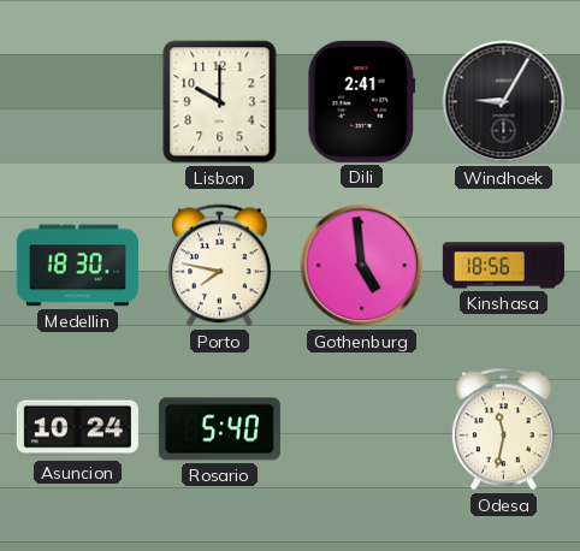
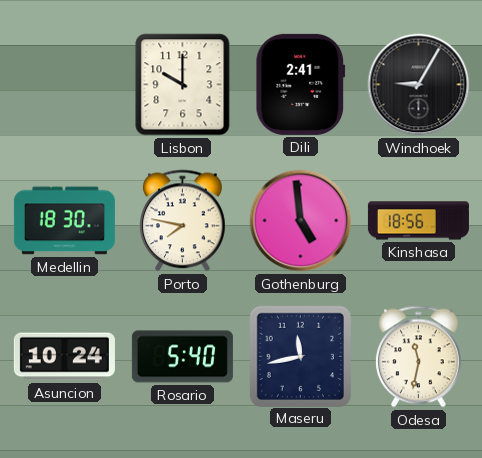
Maseru: none -> 11:43 (300, 356)
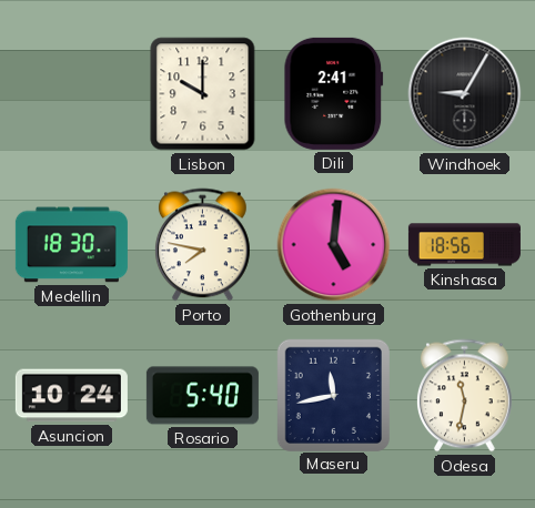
Gothenburg: 4:59 -> 5:01 (334, 245)
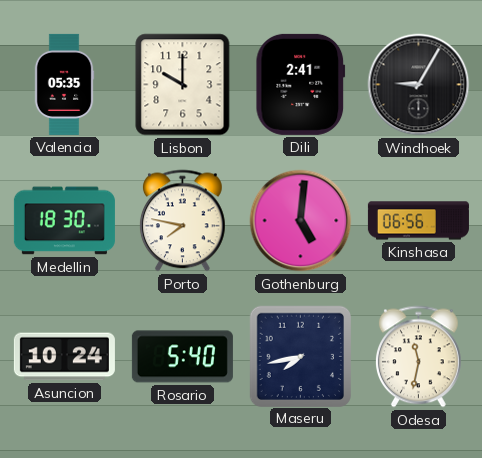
Valencia: none -> 05:35 (64, 84)
Kinshasa: 18:56 -> 06:56 (418, 221)
Maseru: 11:43 -> 7:43 (300, 356)
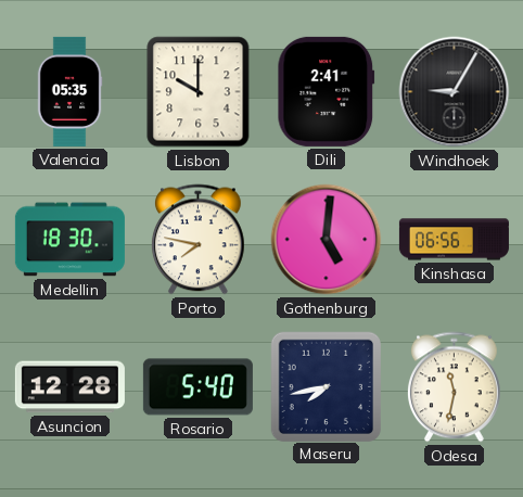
Asuncion: 10:24 -> 12:28 (69, 387)
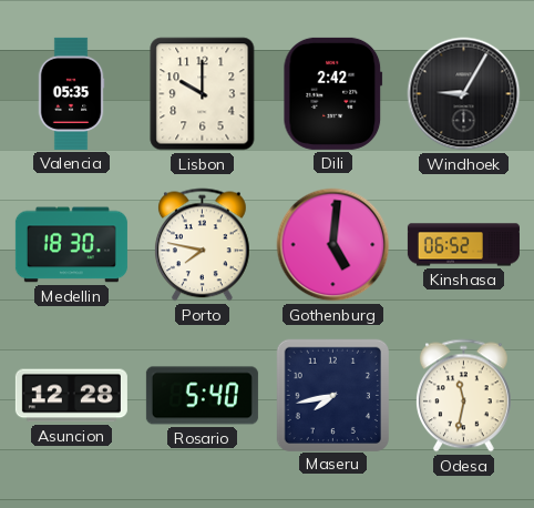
Dili: 2:41 -> 2:42 (333, 93)
Kinshasa: 06:56 -> 06:52 (463, 245)
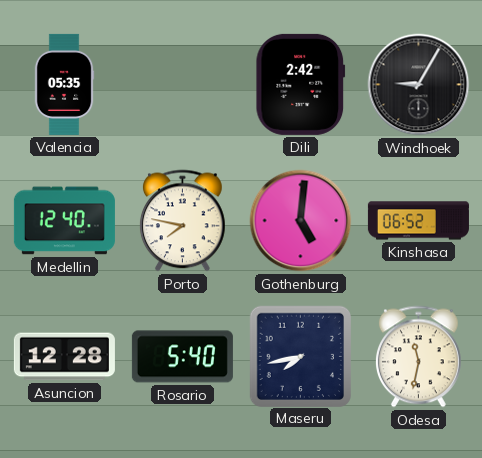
Lisbon: 10:00 -> none (203, 94)
Medellin: 18:30 -> 12:40 (64, 221)
